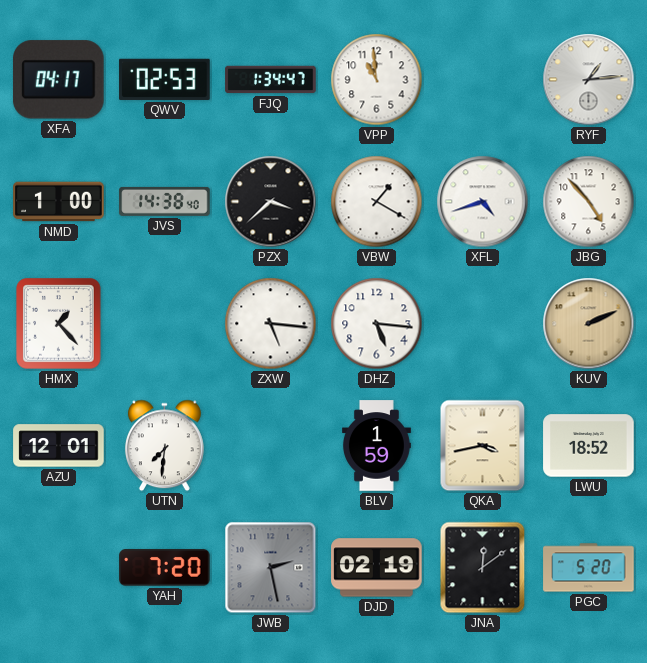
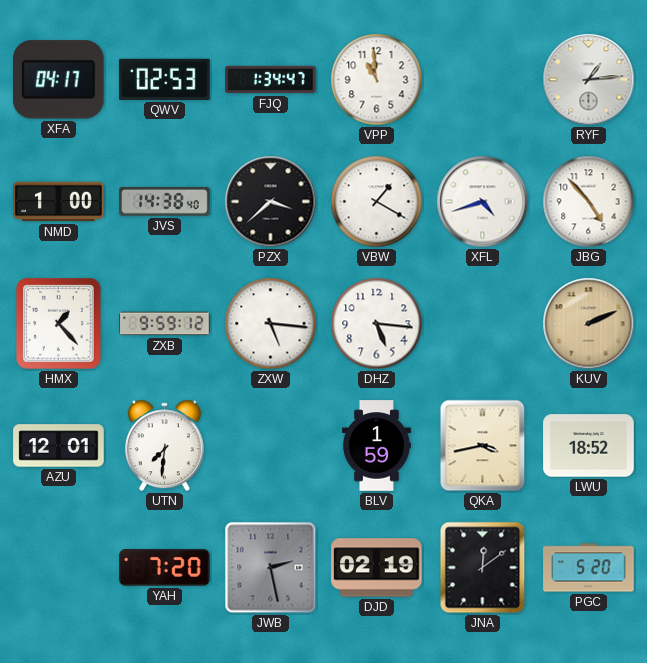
ZXB: none -> 9:59 (165, 324)
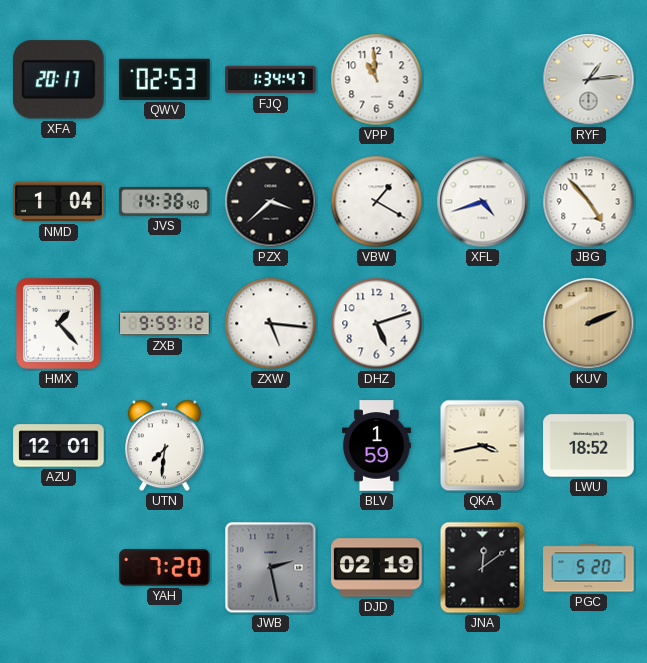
XFA: 04:17 -> 20:17 (58, 80)
NMD: 1:00 -> 1:04 (59, 202)
DHZ: 5:16 -> 5:12 (377, 324)
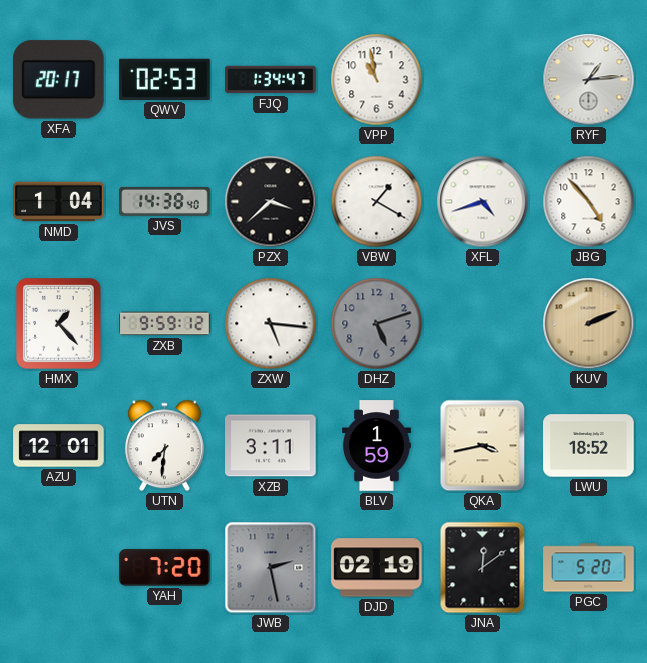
VPP: 10:59 -> 10:58 (377, 80)
DHZ dial: white -> grey (377, 324)
XZB: none -> 3:11 (271, 446)
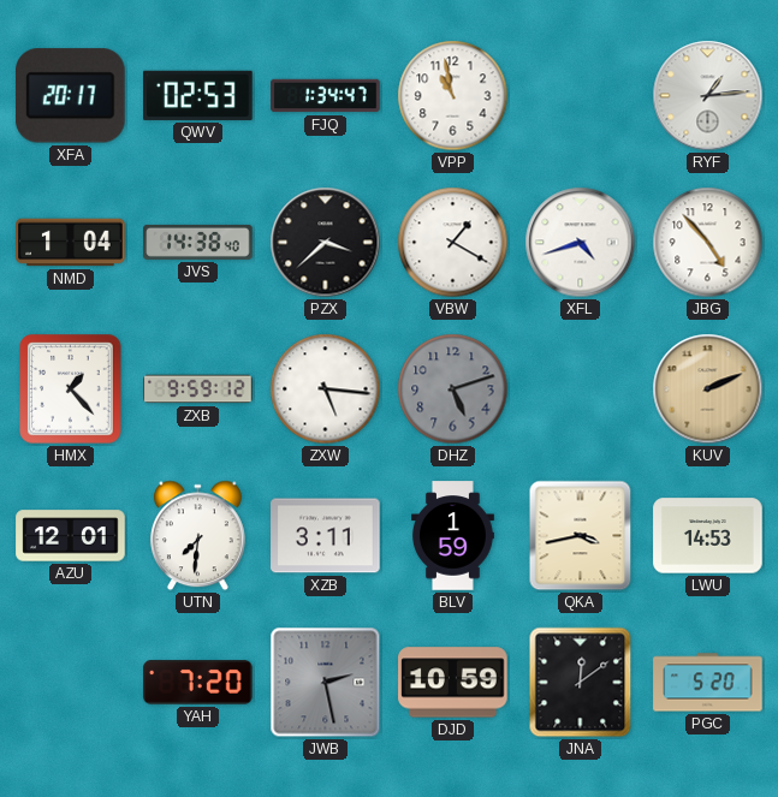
LWU: 18:52 -> 14:53 (708, 536)
DJD: 02:19 -> 10:59 (453, 683)
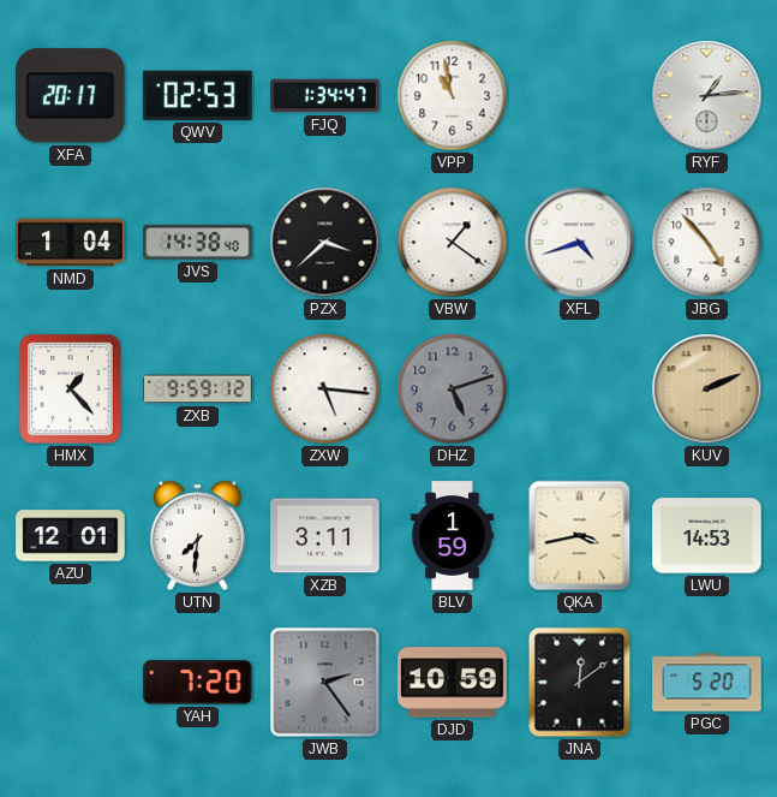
VBW: 1:20 -> 1:21 (453, 243)
JWB: 2:28 -> 2:24 (325, 683)
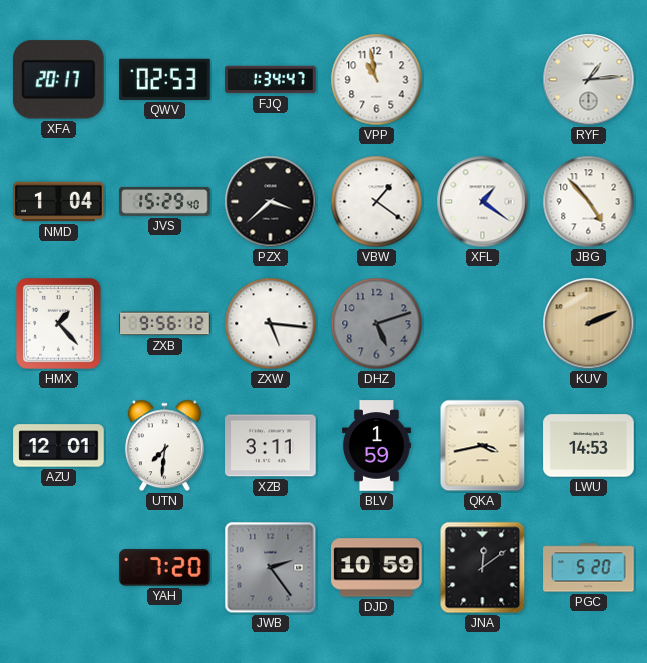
JVS: 14:38 -> 15:29 (165, 201)
XFL: 4:42 -> 1:21 (483, 202)
ZXB: 9:59 -> 9:56 (165, 324)
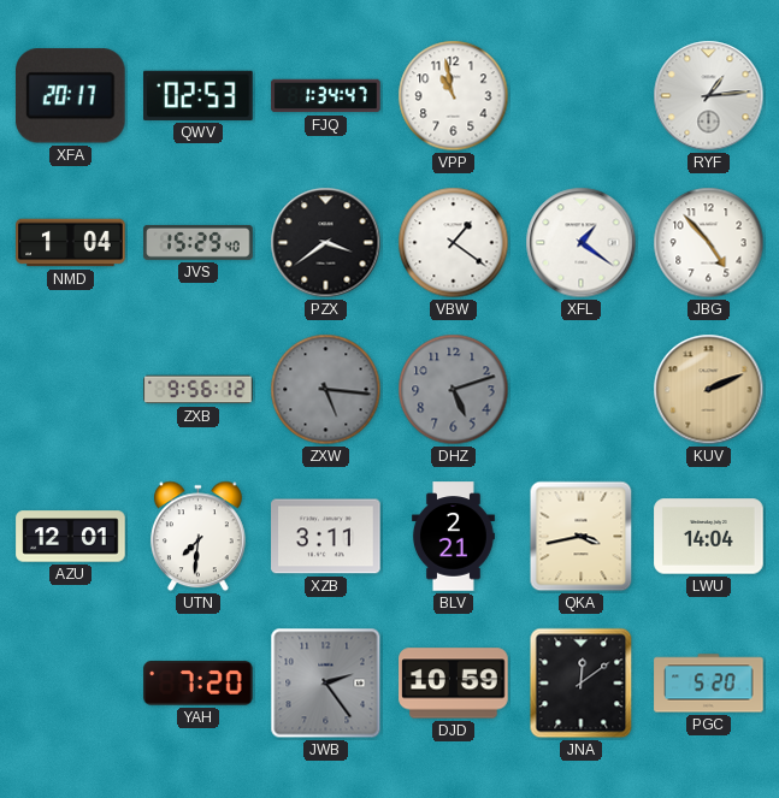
PZX: 3:38 -> 3:39 (326, 243)
HMX: 1:23 -> none (59, 324)
ZXW dial: white -> grey (326, 390)
BLV: 1:59 -> 2:21 (454, 537)
LWU: 14:53 -> 14:04 (709, 537)
